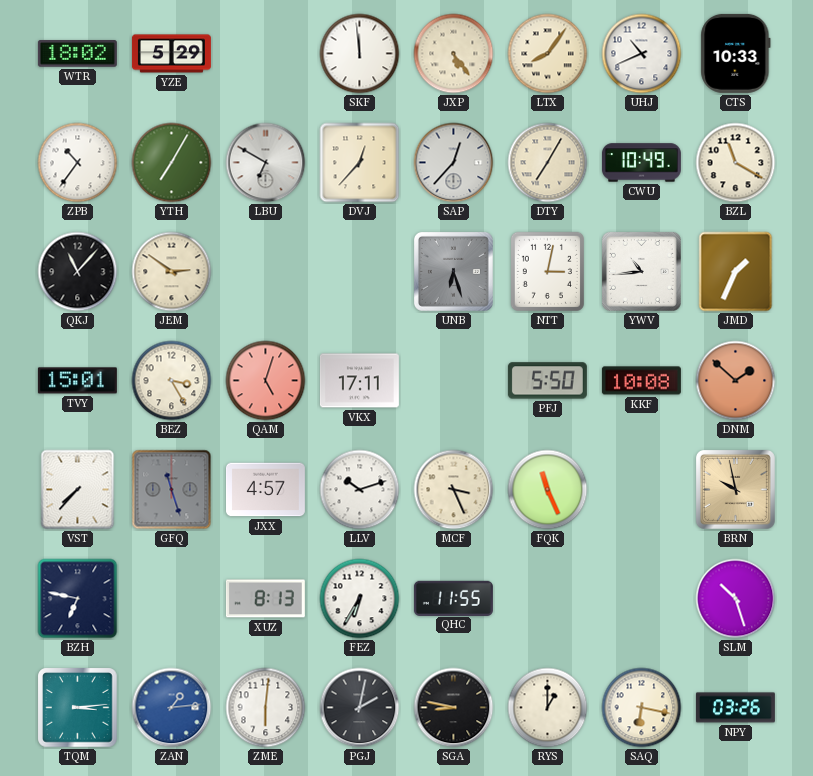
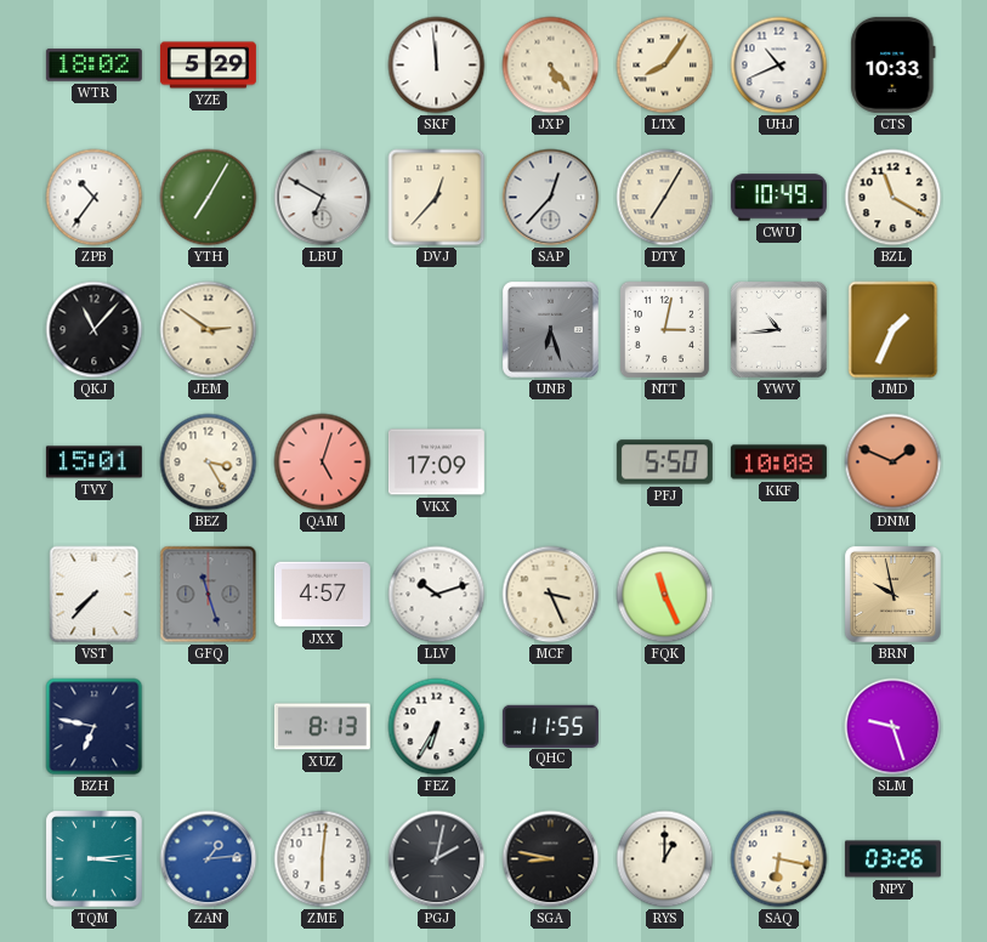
VKX: 17:11 -> 17:09 (436, 463)
DNM: 1:52 -> 1:49 (894, 463)
SLM: 10:27 -> 9:27 (894, 727)
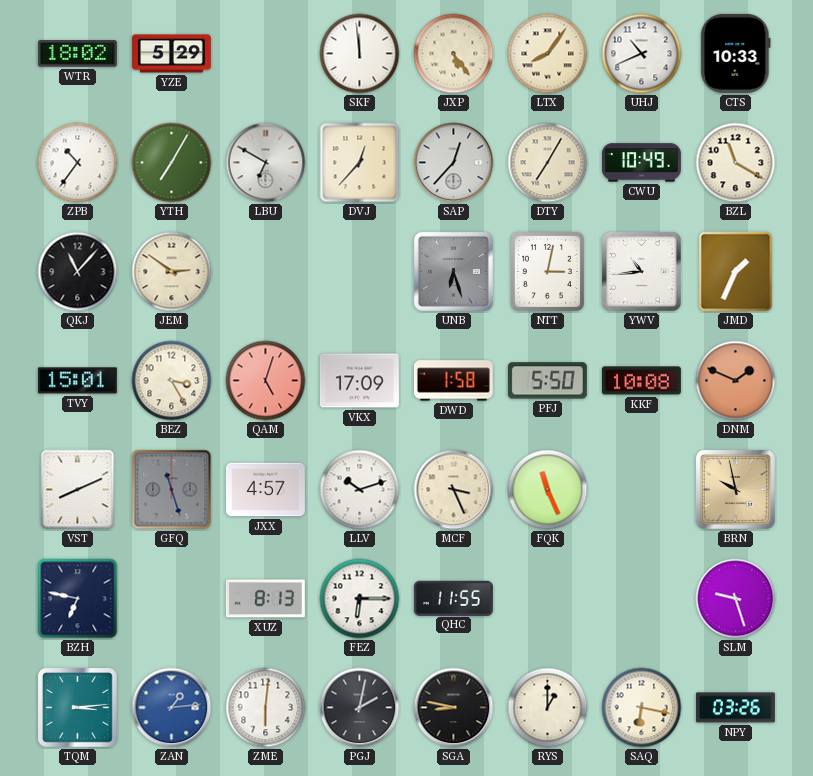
DWD: none -> 1:58 (453, 381)
VST: 7:37 -> 8:11 (78, 490)
FEZ: 6:35 -> 6:15 (360, 599)
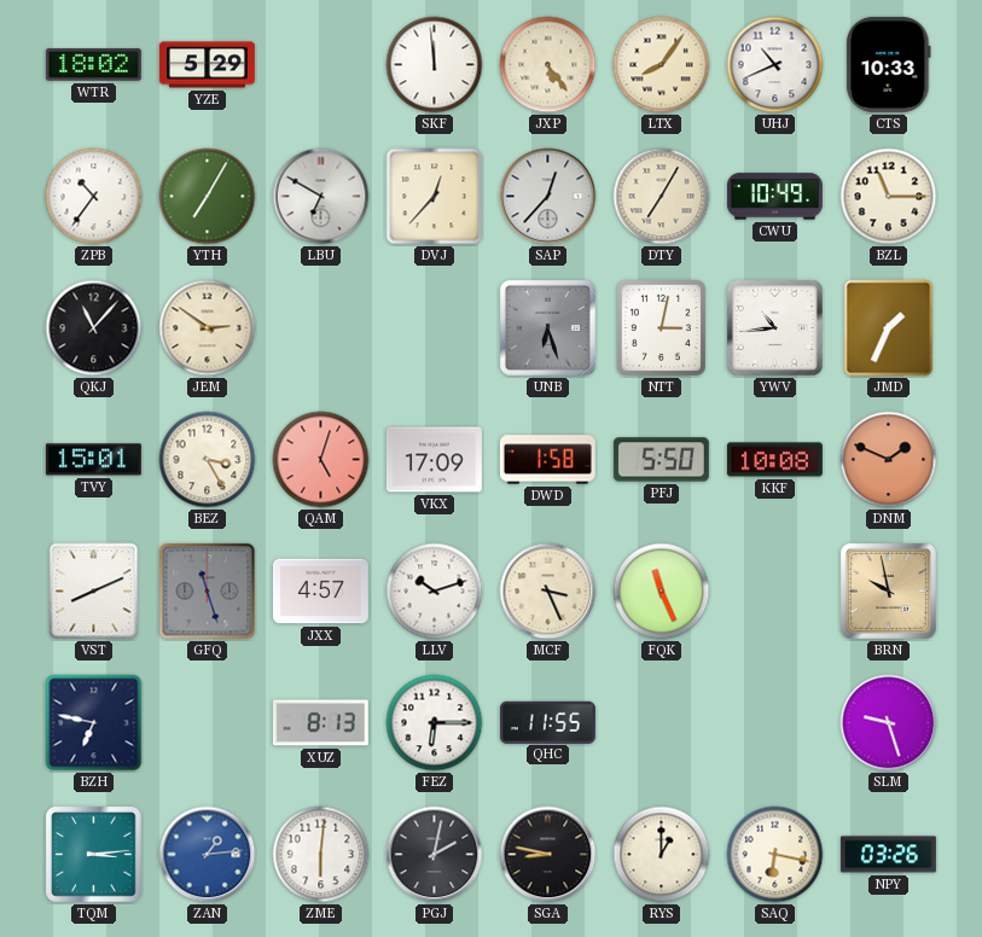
BZL: 11:20 -> 11:15 (889, 197)
